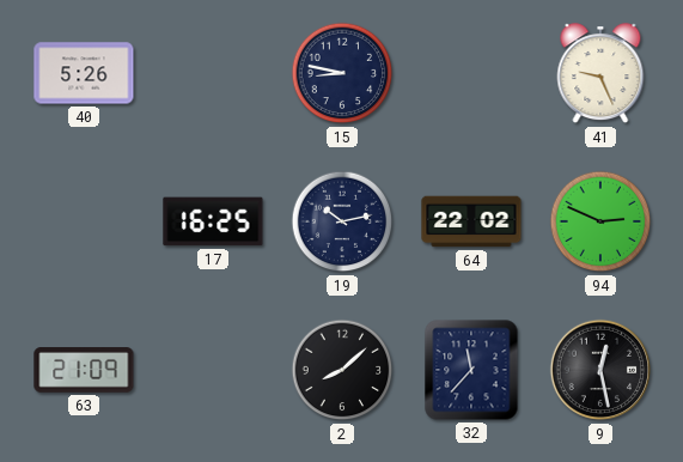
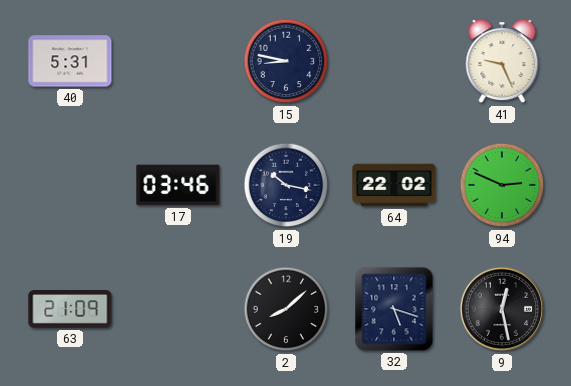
40: 5:26 -> 5:31 (70, 61)
17: 16:25 -> 03:46 (178, 185)
19: 10:13 -> 10:17 (286, 185)
32: 11:37 -> 5:18 (394, 309)
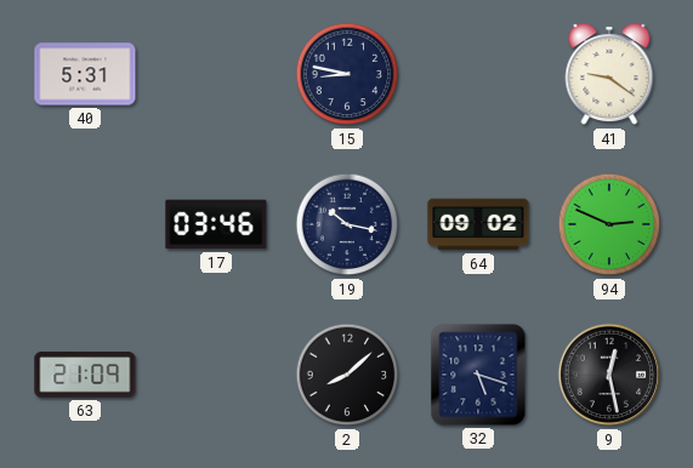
41: 9:26 -> 9:21 (609, 75)
64: 22:02 -> 09:02 (478, 224)
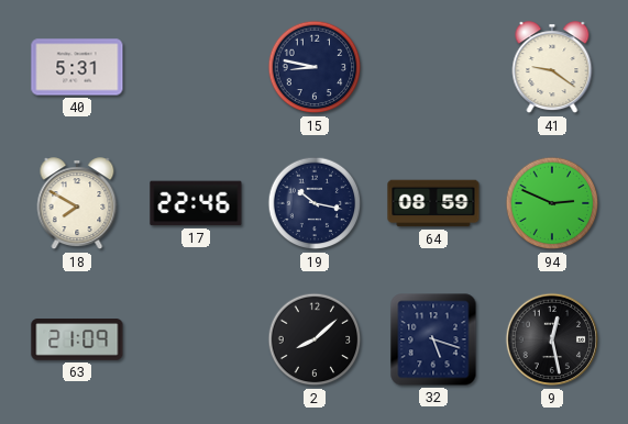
18: none -> 7:50 (77, 204)
17: 03:46 -> 22:46 (196, 203)
64: 09:02 -> 08:59 (433, 203)
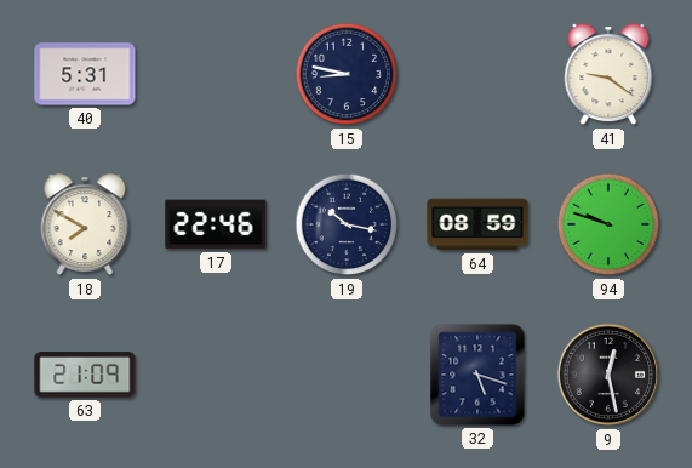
94: 2:49 -> 9:48 (608, 224)
2: 8:08 -> none (315, 339)
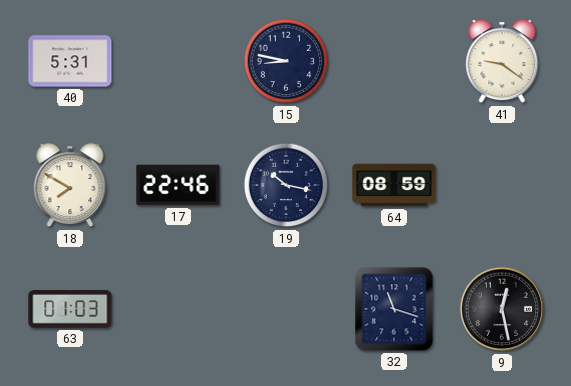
94: 9:48 -> none (608, 224)
63: 21:09 -> 01:03 (70, 309)
32: 5:18 -> 11:18 (394, 309)
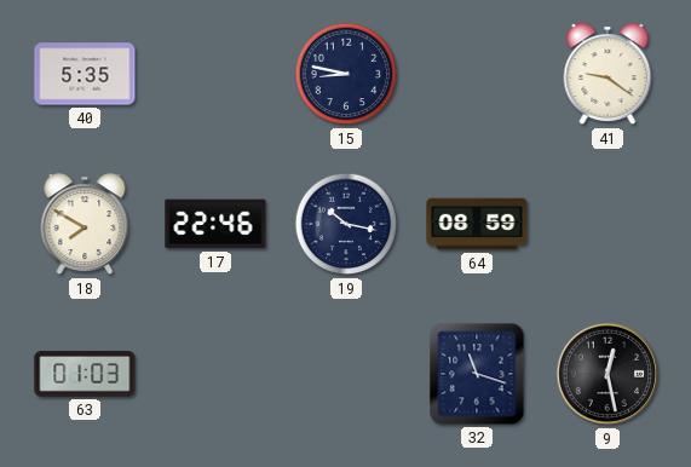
40: 5:31 -> 5:35 (85, 74)
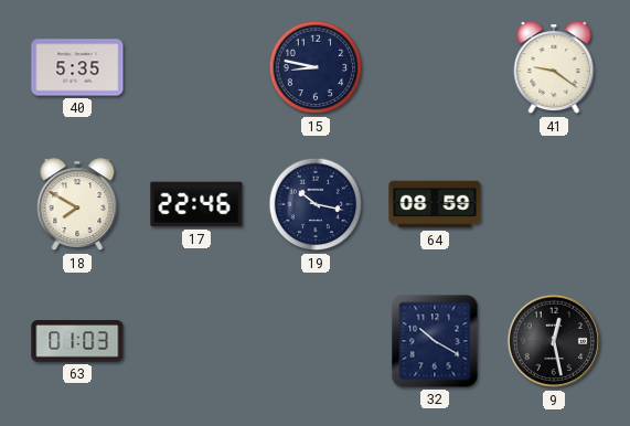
32: 11:18 -> 10:20 (435, 341)
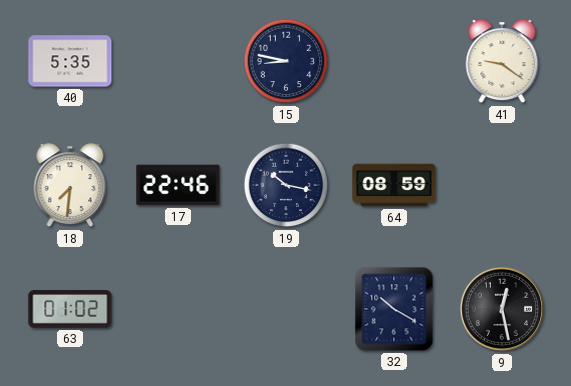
18: 7:50 -> 7:31 (70, 186)
63: 01:03 -> 01:02 (70, 309)
